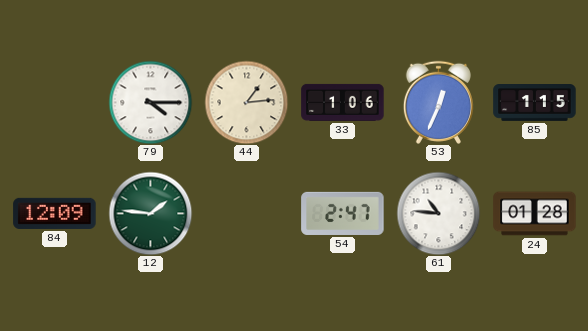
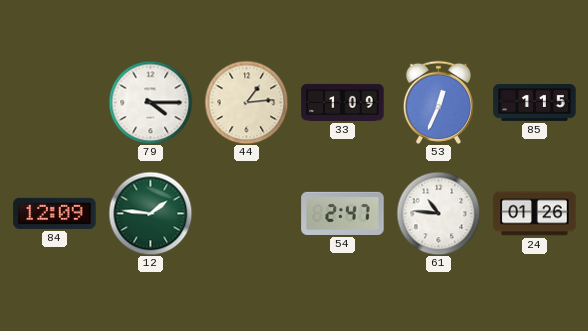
33: 1:06 -> 1:09 (343, 102)
24: 01:28 -> 01:26 (535, 214)
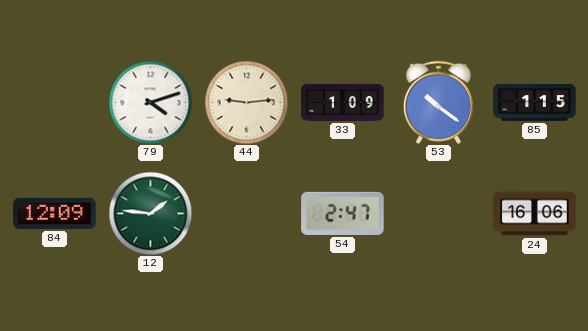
79: 4:15 -> 4:12 (150, 102)
44: 1:14 -> 9:14 (246, 102)
53: 12:34 -> 10:21 (438, 102)
61: 10:46 -> none (438, 213)
24: 01:26 -> 16:06 (535, 214)
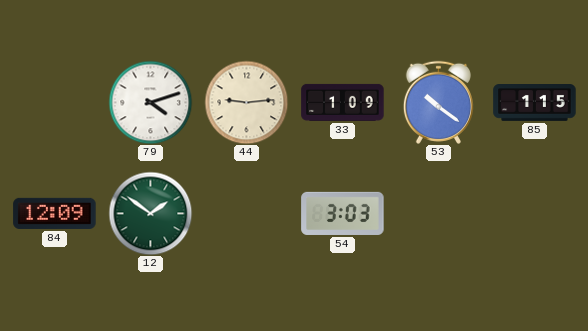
12: 1:46 -> 1:51 (150, 213)
54: 2:47 -> 3:03 (343, 213)
24: 16:06 -> none (535, 214)
